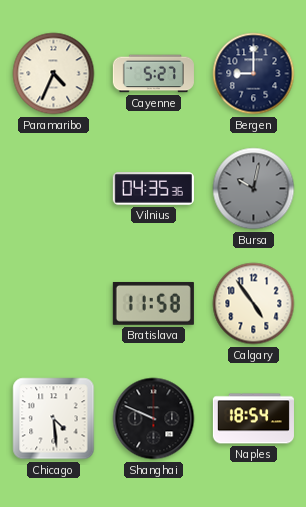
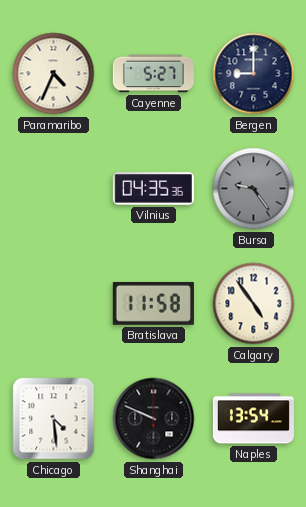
Bursa: 10:02 -> 9:24 (254, 189)
Naples: 18:54 -> 13:54 (253, 419)
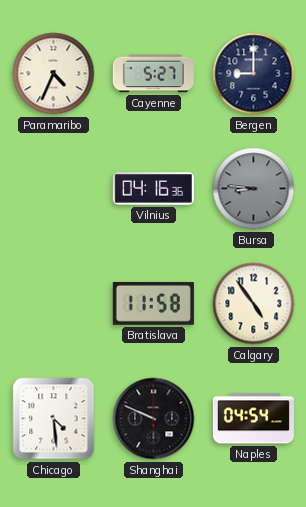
Vilnius: 04:35 -> 04:16 (153, 189)
Bursa: 9:24 -> 8:46 (254, 189)
Naples: 13:54 -> 04:54 (253, 419)
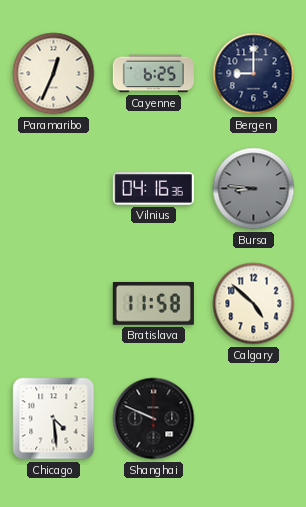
Paramaribo: 4:34 -> 12:34 (54, 74)
Cayenne: 5:27 -> 6:25 (153, 74)
Calgary: 4:54 -> 4:52 (254, 304)
Naples: 04:54 -> none (253, 419)
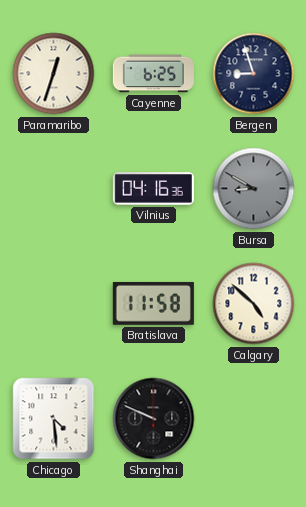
Paramaribo: 12:34 -> 12:33 (54, 74)
Bergen: 9:00 -> 8:57 (254, 74)
Bursa: 8:46 -> 8:50 (254, 189)
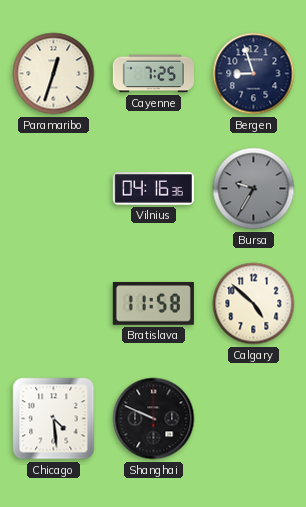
Cayenne: 6:25 -> 7:25 (153, 74)
Bursa: 8:50 -> 9:35 (254, 189)
